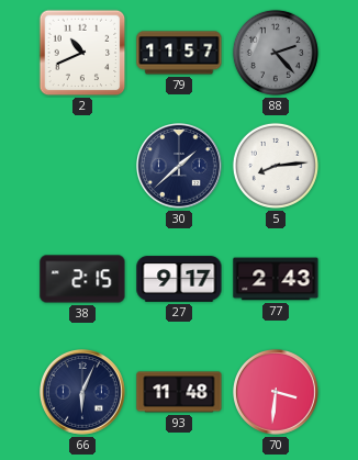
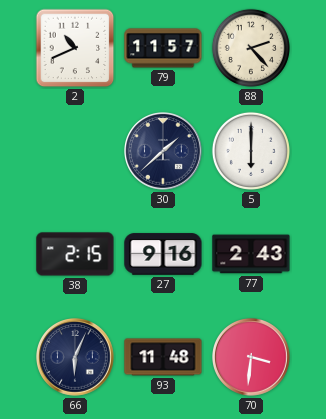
88 dial: grey -> cream (251, 48)
5: 8:14 -> 6:00 (251, 151)
27: 9:17 -> 9:16 (163, 254)
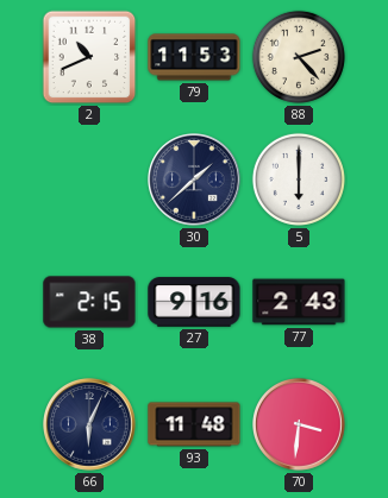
79: 11:57 -> 11:53 (194, 57)
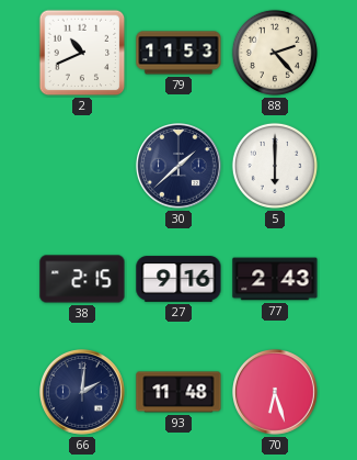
66: 6:04 -> 2:01 (83, 393)
70: 3:31 -> 6:27 (276, 393)
